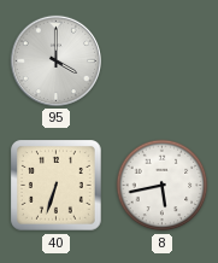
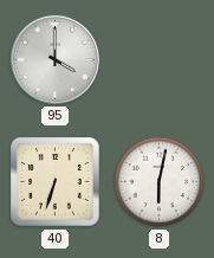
8: 5:43 -> 6:02 (160, 182)
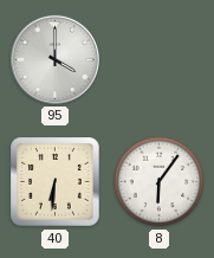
40: 6:33 -> 6:31 (56, 182)
8: 6:02 -> 6:06 (160, 182)
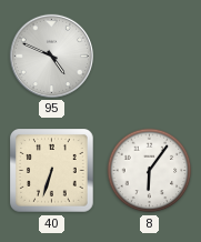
95: 4:00 -> 4:49 (51, 56)
40: 6:31 -> 6:33 (52, 171)
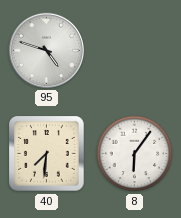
95: 4:49 -> 4:48 (46, 50)
40: 6:33 -> 7:31 (47, 154)
